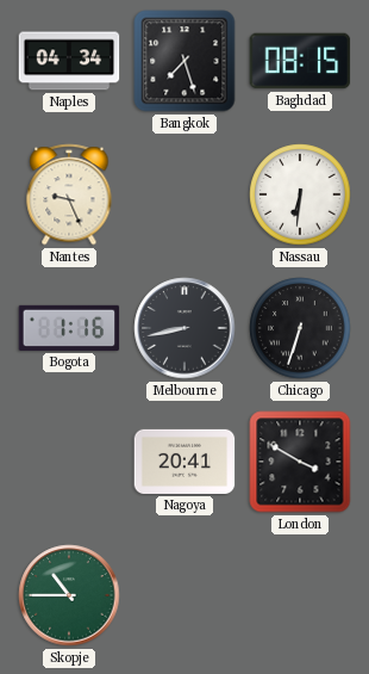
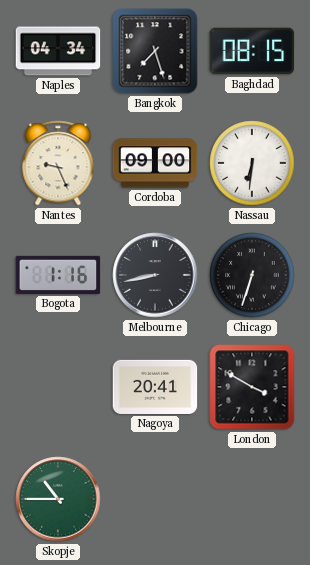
Cordoba: none -> 09:00 (155, 163)
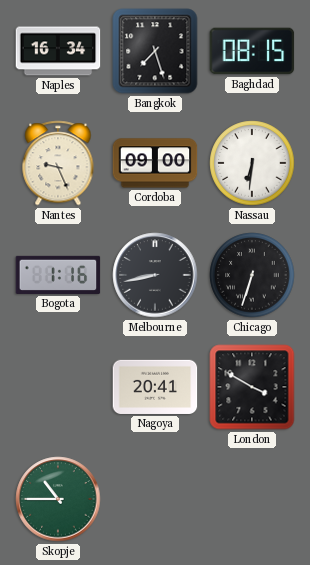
Naples: 04:34 -> 16:34 (58, 51)
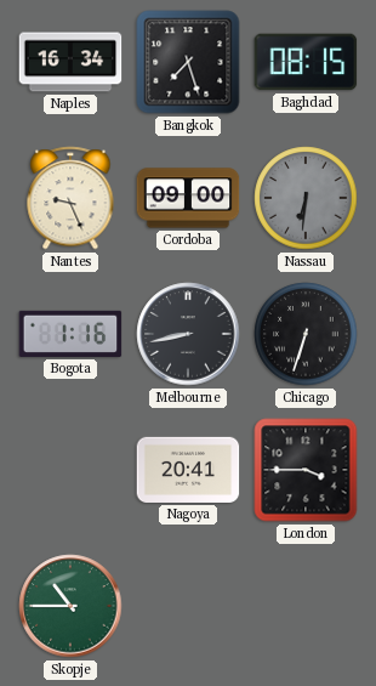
Nassau dial: white -> grey (306, 198)
London: 3:50 -> 3:45 (306, 470)
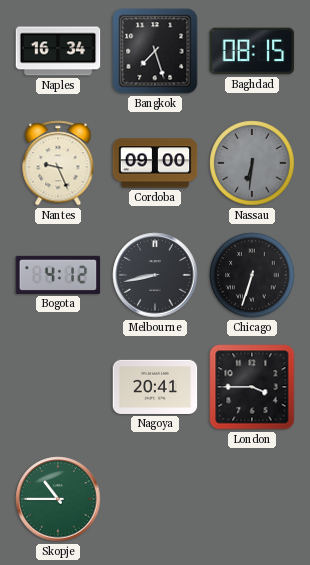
Bogota: 1:16 -> 4:12 (58, 275)
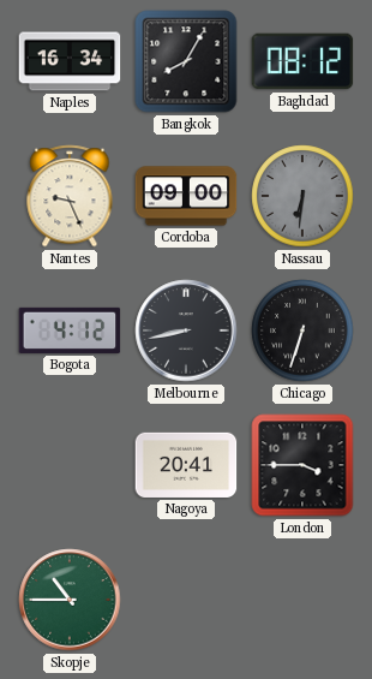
Bangkok: 7:27 -> 8:05 (186, 61)
Baghdad: 08:15 -> 08:12 (302, 61)
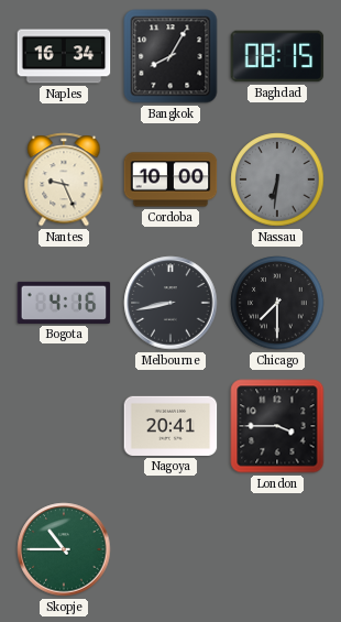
Baghdad: 08:12 -> 08:15 (277, 56)
Cordoba: 09:00 -> 10:00 (170, 179)
Bogota: 4:12 -> 4:16 (64, 303)
Chicago: 6:33 -> 7:30 (277, 303)
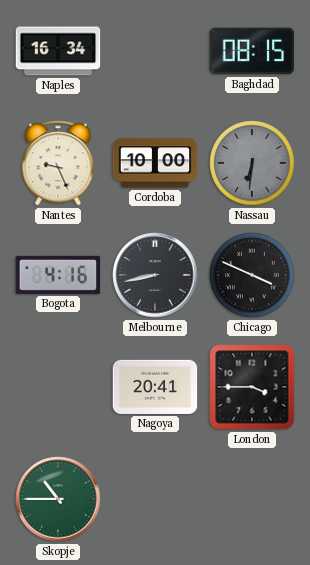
Bangkok: 8:05 -> none (170, 56)
Chicago: 7:30 -> 3:49 (252, 275)
